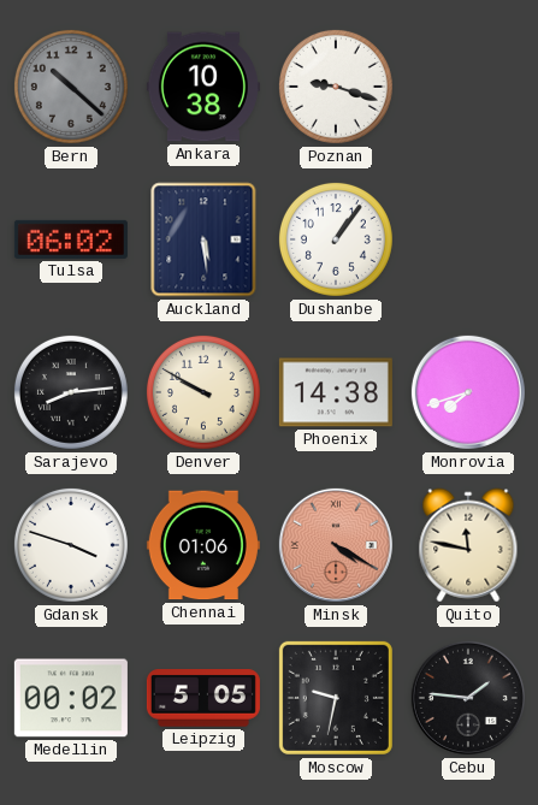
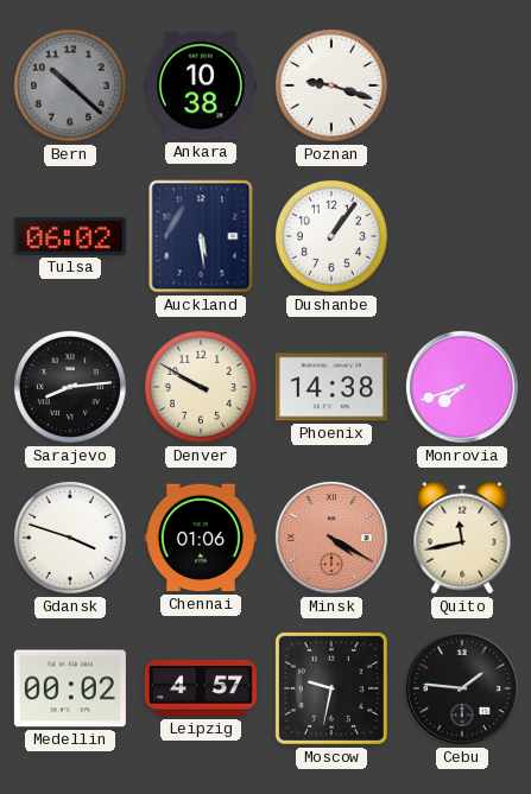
Quito: 11:47 -> 11:43 (462, 538)
Leipzig: 5:05 -> 4:57 (201, 688)
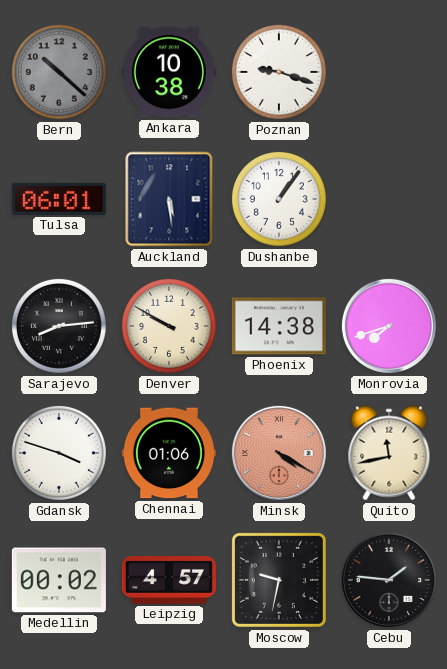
Tulsa: 06:02 -> 06:01 (59, 199)
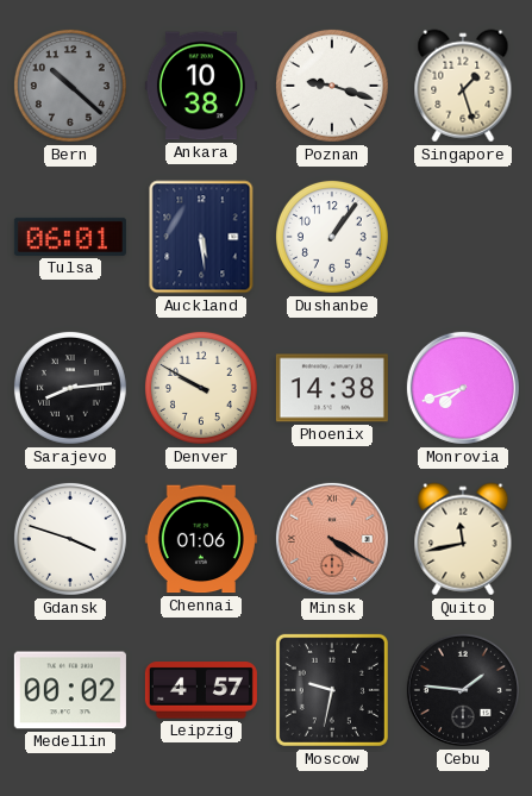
Singapore: none -> 1:27 (463, 86)
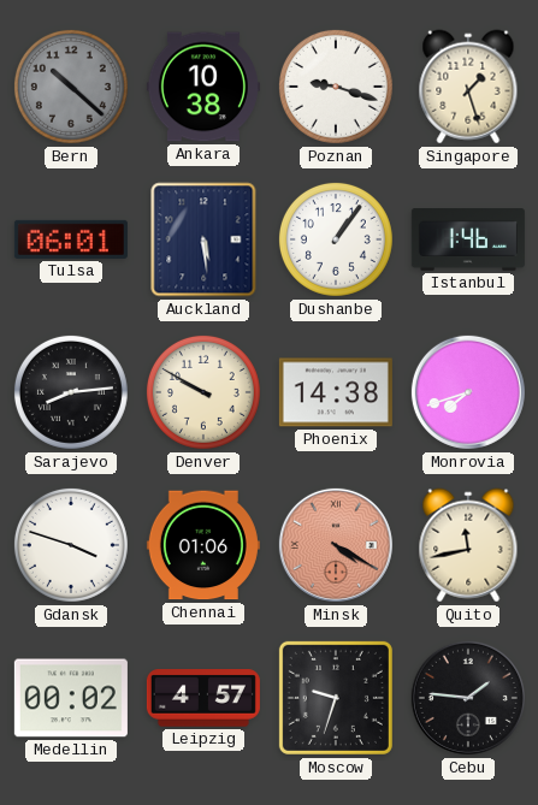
Istanbul: none -> 1:46 (468, 241)
Moscow: 9:32 -> 9:33 (336, 698)
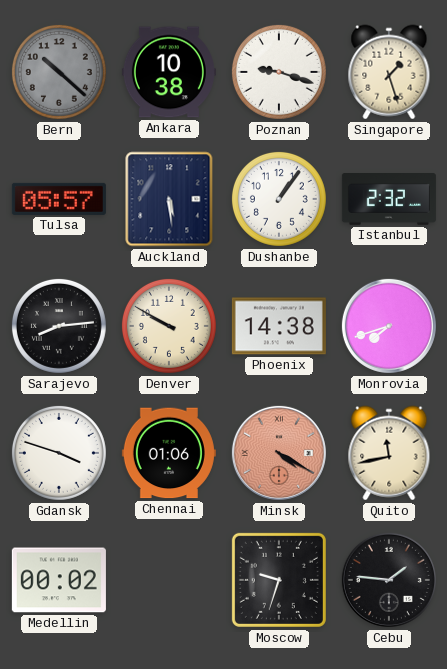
Tulsa: 06:01 -> 05:57 (59, 199)
Istanbul: 1:46 -> 2:32 (389, 200)
Leipzig: 4:57 -> none (203, 698)
